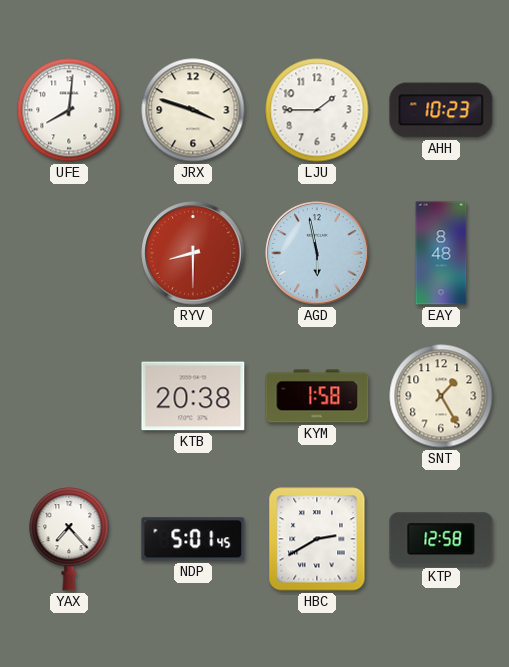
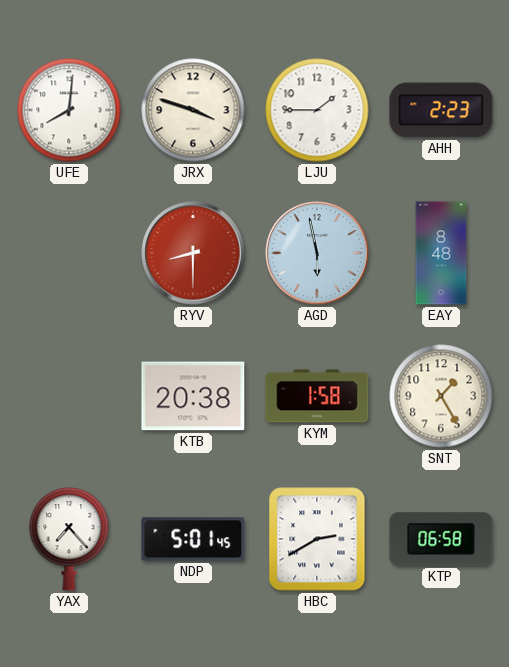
AHH: 10:23 -> 2:23 (441, 110)
KTP: 12:58 -> 06:58 (441, 539)
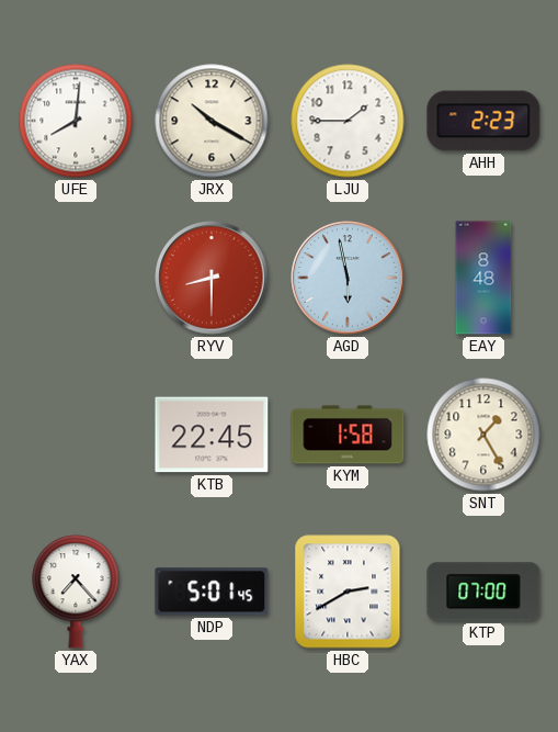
JRX: 3:48 -> 10:20 (212, 121)
KTB: 20:38 -> 22:45 (212, 435)
KTP: 06:58 -> 07:00 (483, 592)
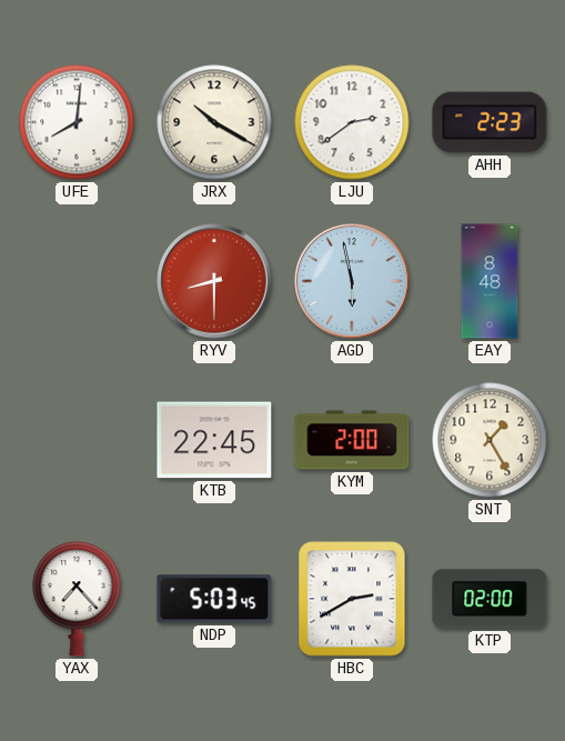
LJU: 1:45 -> 2:39 (352, 122)
KYM: 1:58 -> 2:00 (352, 440)
NDP: 5:01 -> 5:03 (214, 599)
KTP: 07:00 -> 02:00 (490, 599)
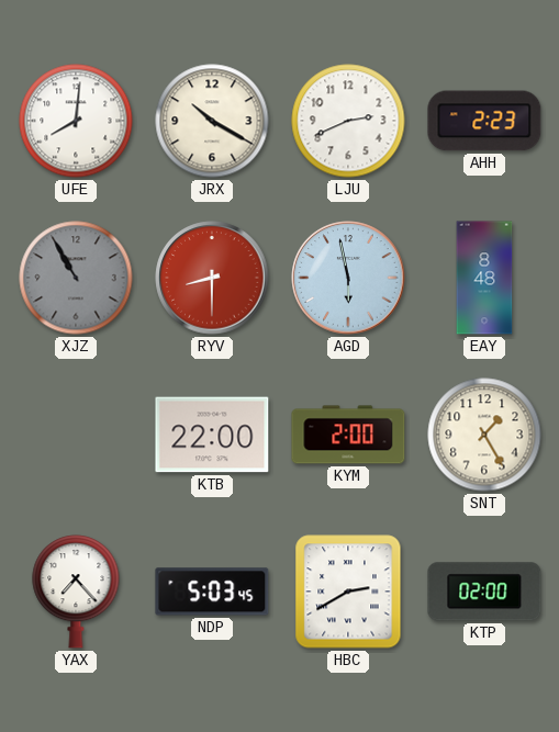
LJU: 2:39 -> 2:41 (348, 121)
XJZ: none -> 10:55 (76, 278)
KTB: 22:45 -> 22:00 (212, 435)
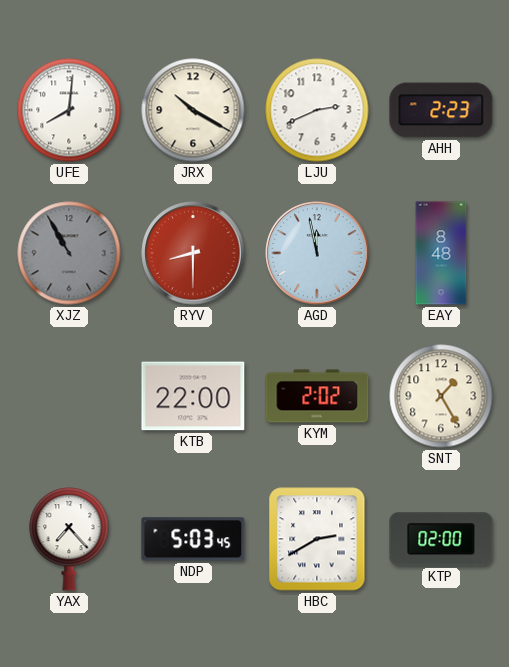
AGD: 5:58 -> 11:58 (317, 253)
KYM: 2:00 -> 2:02 (317, 396)
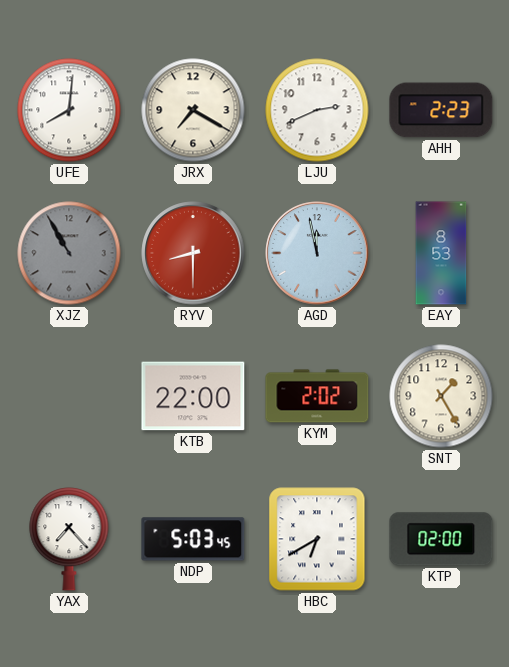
JRX: 10:20 -> 7:20 (193, 110)
EAY: 8:48 -> 8:53 (441, 253)
HBC: 2:40 -> 6:40 (317, 539)
